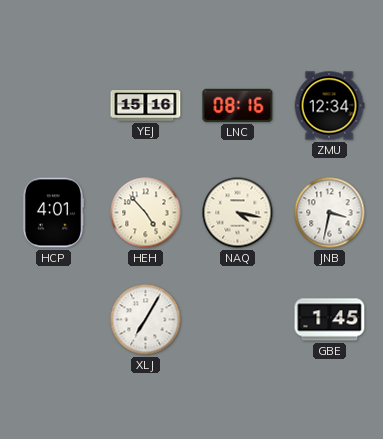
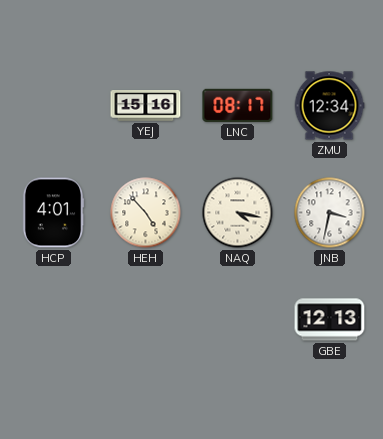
LNC: 08:16 -> 08:17 (238, 105)
XLJ: 7:05 -> none (146, 320)
GBE: 1:45 -> 12:13 (330, 320)
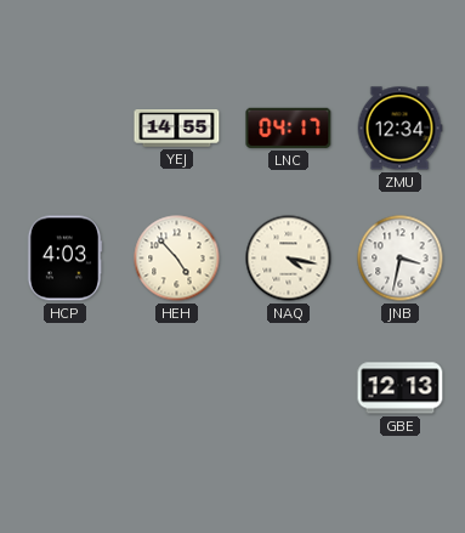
YEJ: 15:16 -> 14:55 (177, 129)
LNC: 08:17 -> 04:17 (289, 127)
HCP: 4:01 -> 4:03 (64, 259)
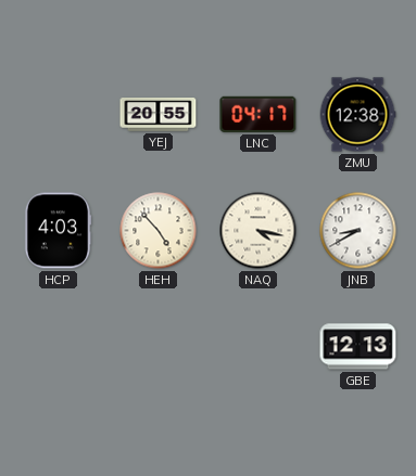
YEJ: 14:55 -> 20:55 (159, 115)
ZMU: 12:34 -> 12:38 (357, 115)
JNB: 3:32 -> 8:40 (358, 231)
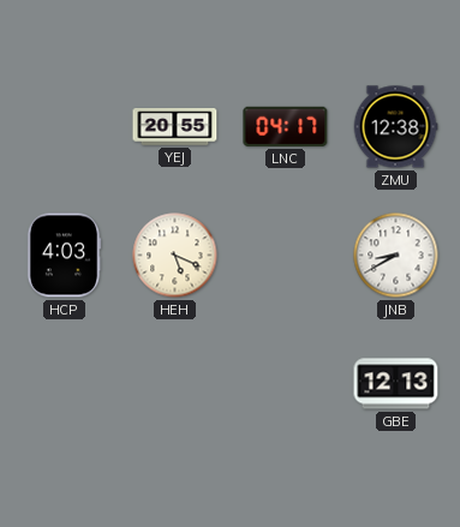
HEH: 4:53 -> 5:19 (175, 256)
NAQ: 4:17 -> none (259, 231)
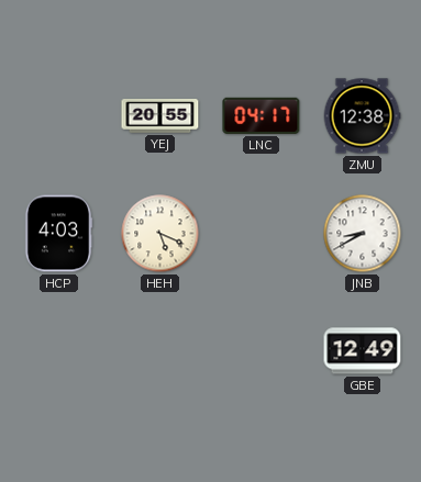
GBE: 12:13 -> 12:49 (363, 351)
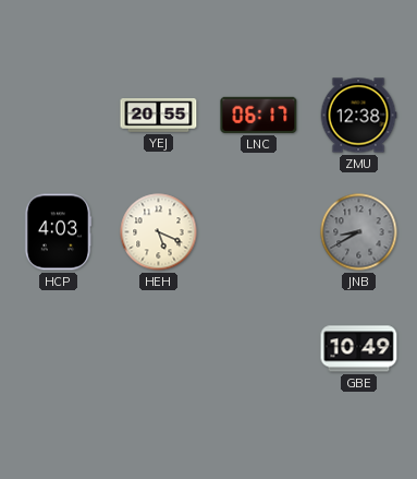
LNC: 04:17 -> 06:17 (259, 115)
JNB dial: white -> grey (359, 232)
GBE: 12:49 -> 10:49 (359, 349)
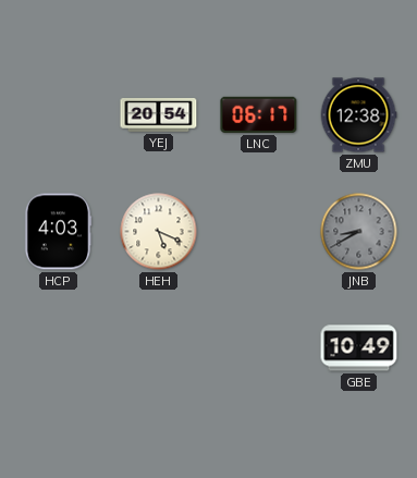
YEJ: 20:55 -> 20:54 (159, 115)
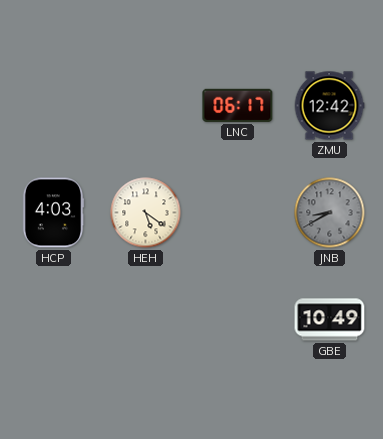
YEJ: 20:54 -> none (159, 115)
ZMU: 12:38 -> 12:42 (329, 106)
HEH: 5:19 -> 5:21 (146, 213)
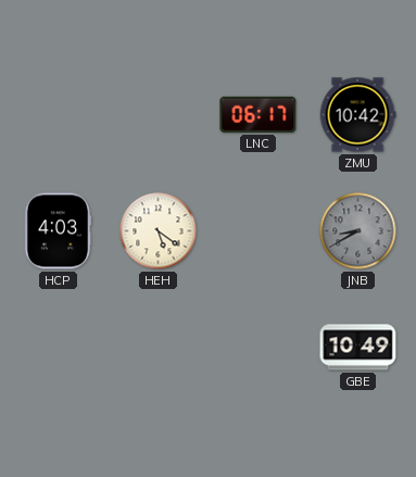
ZMU: 12:42 -> 10:42 (357, 115)
